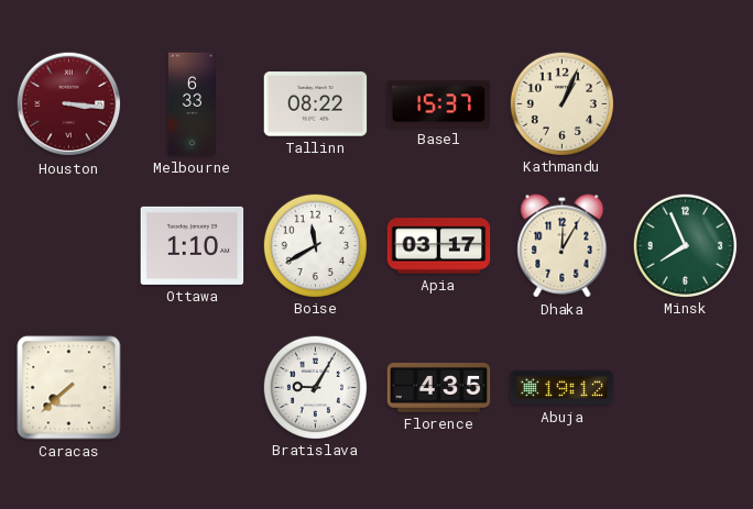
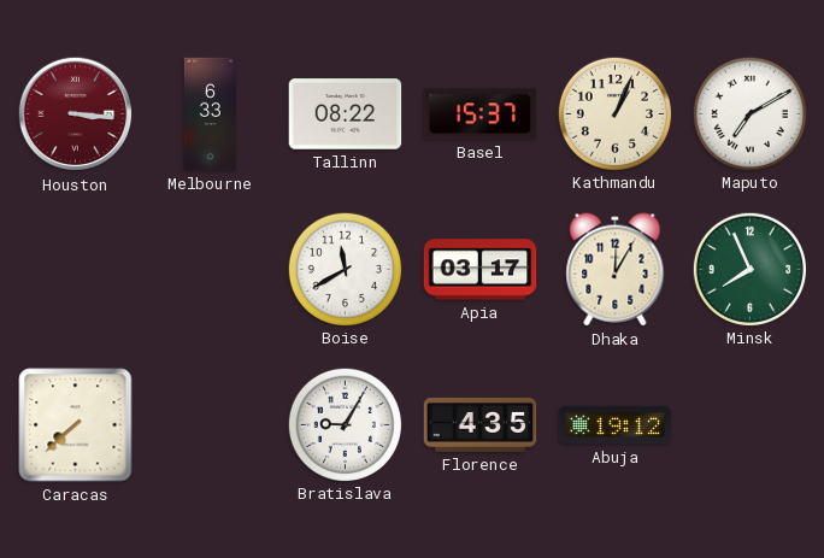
Maputo: none -> 7:10 (749, 113)
Ottawa: 1:10 -> none (193, 245)
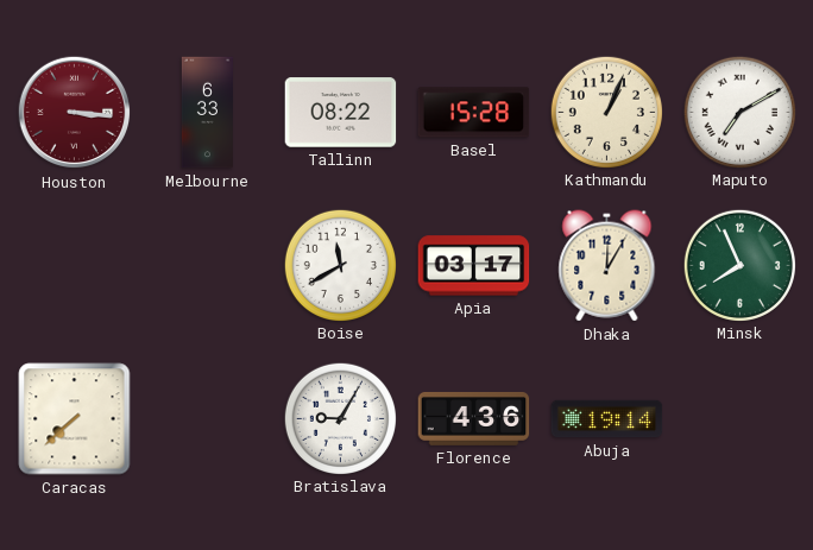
Basel: 15:37 -> 15:28 (474, 113)
Florence: 4:35 -> 4:36 (474, 418)
Abuja: 19:12 -> 19:14 (607, 419)
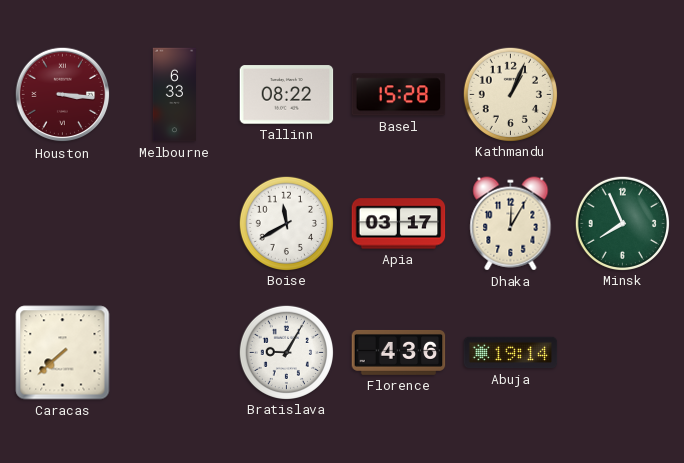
Maputo: 7:10 -> none (739, 112)
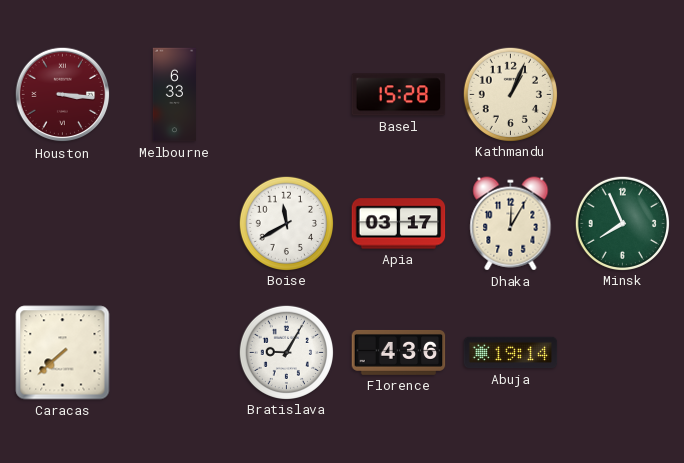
Tallinn: 08:22 -> none (287, 95)
